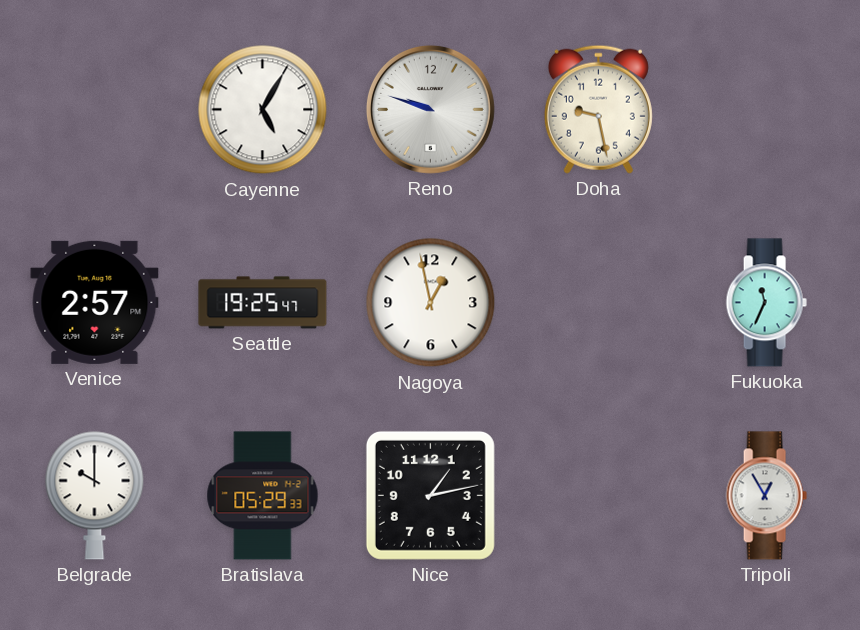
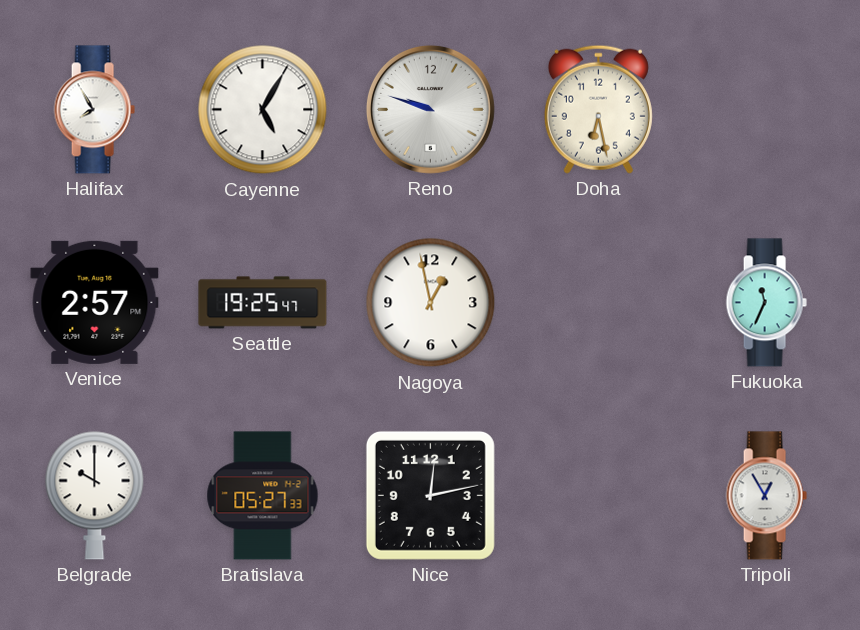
Halifax: none -> 7:55 (94, 110)
Doha: 9:28 -> 6:28 (598, 109)
Bratislava: 05:29 -> 05:27 (263, 496)
Nice: 1:13 -> 12:13 (430, 495)
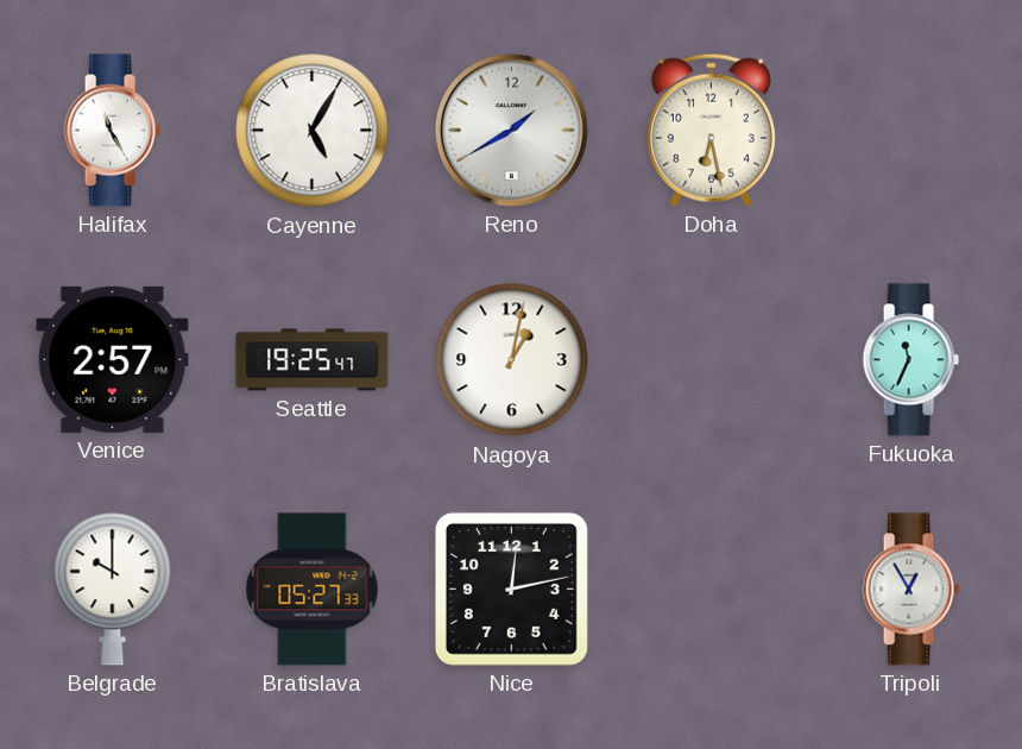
Halifax: 7:55 -> 11:25 (112, 131)
Reno: 9:48 -> 1:40 (511, 130)
Nagoya: 12:58 -> 1:02 (512, 360)
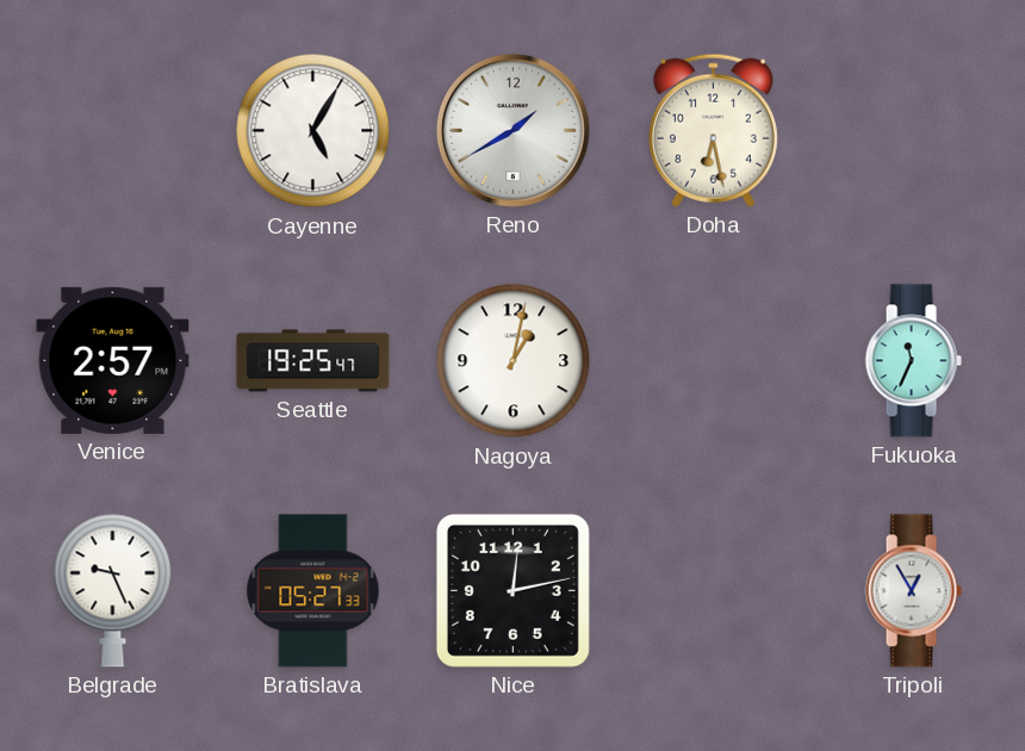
Halifax: 11:25 -> none (112, 131)
Belgrade: 10:00 -> 9:26 (113, 590)
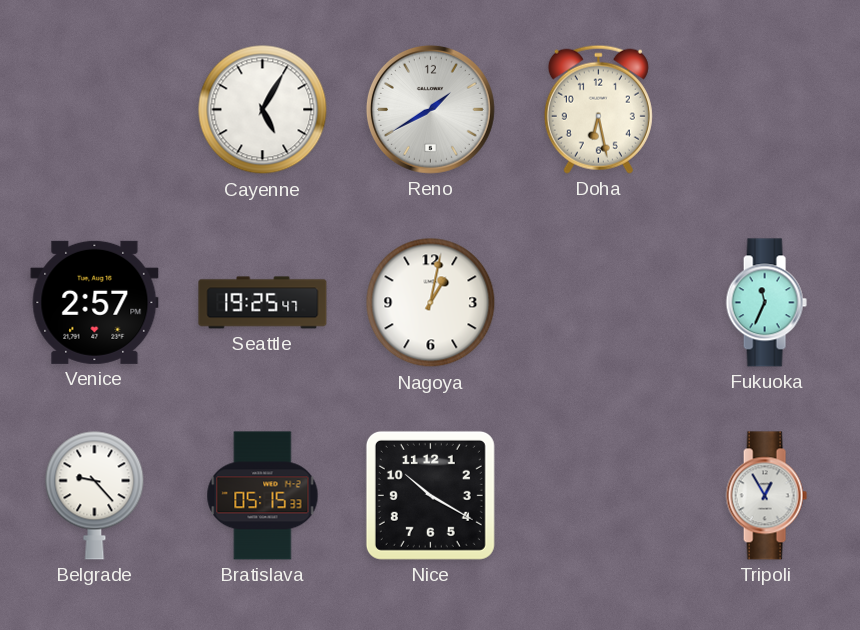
Belgrade: 9:26 -> 9:23 (95, 495)
Bratislava: 05:27 -> 05:15 (263, 496)
Nice: 12:13 -> 10:20 (430, 495)
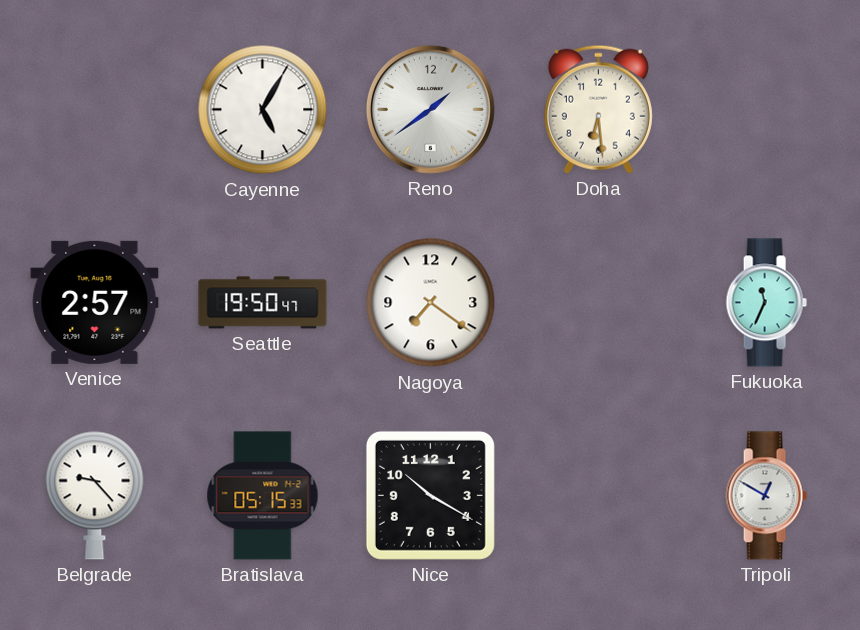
Reno: 1:40 -> 1:39 (430, 109)
Doha: 6:28 -> 6:29 (598, 109)
Seattle: 19:25 -> 19:50 (263, 303)
Nagoya: 1:02 -> 7:21 (431, 303)
Tripoli: 12:55 -> 12:50 (766, 496)
